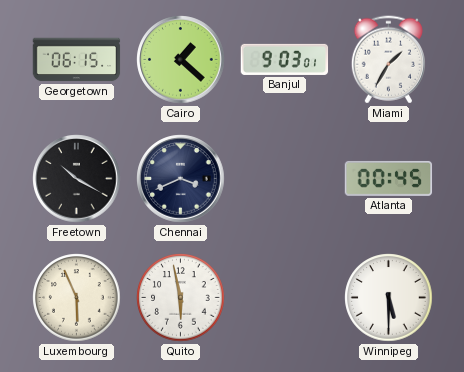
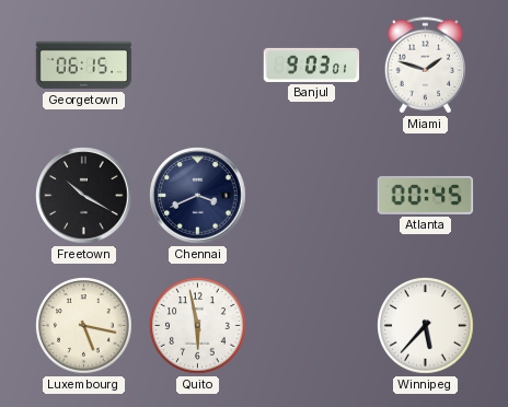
Cairo: 1:22 -> none (181, 60)
Miami: 1:35 -> 1:48 (425, 66)
Luxembourg: 5:56 -> 5:17 (84, 326)
Winnipeg: 5:30 -> 5:37 (426, 326)
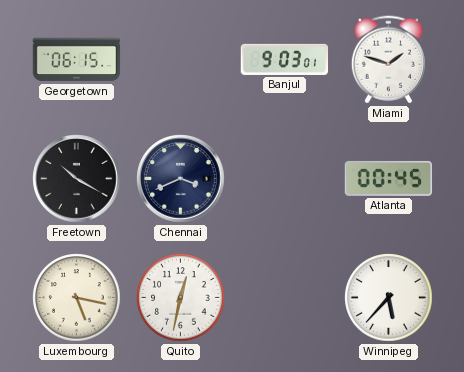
Quito: 5:58 -> 12:32 (181, 298)
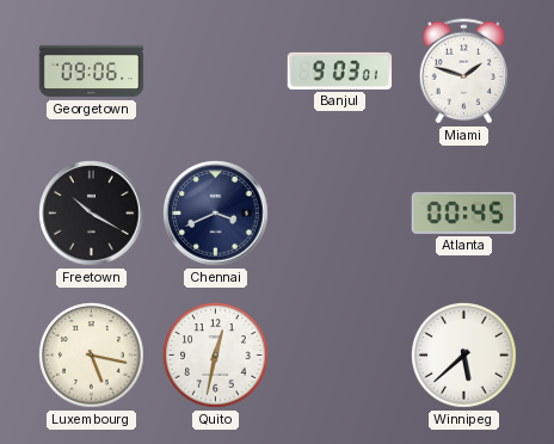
Georgetown: 06:15 -> 09:06 (92, 72)
Winnipeg: 5:37 -> 5:38 (464, 356)
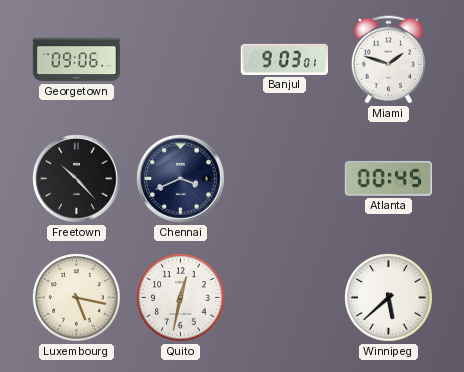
Freetown: 10:20 -> 10:23 (77, 179)
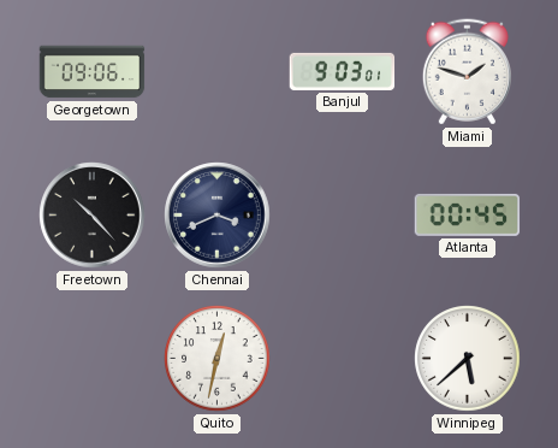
Luxembourg: 5:17 -> none (77, 298)
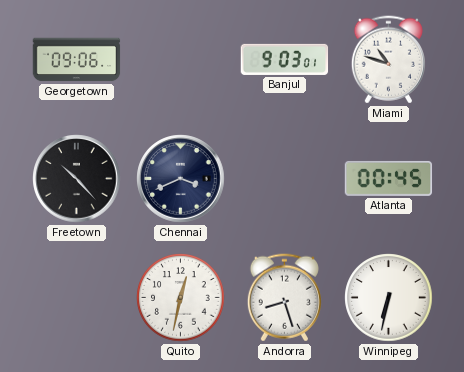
Miami: 1:48 -> 10:48 (388, 60)
Andorra: none -> 8:27 (284, 298)
Winnipeg: 5:38 -> 6:32 (389, 298)
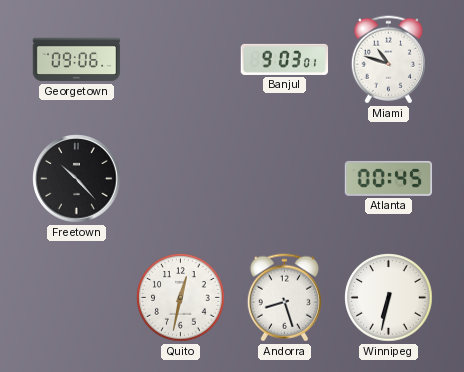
Chennai: 3:41 -> none (181, 179)
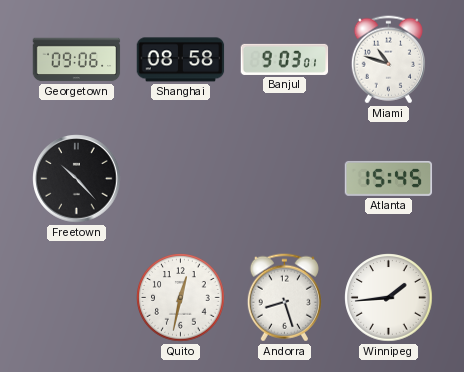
Shanghai: none -> 08:58 (181, 60)
Atlanta: 00:45 -> 15:45 (389, 178)
Winnipeg: 6:32 -> 1:44 (389, 298)
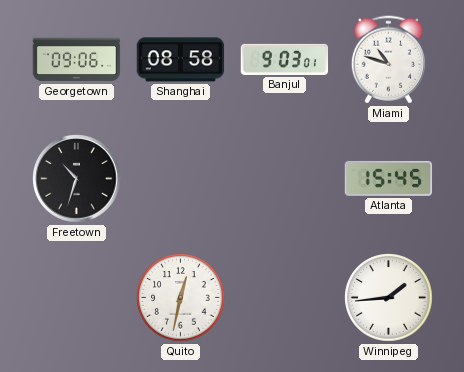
Freetown: 10:23 -> 10:33 (77, 179)
Andorra: 8:27 -> none (284, 298)
